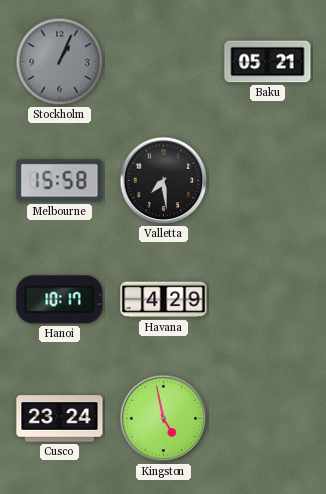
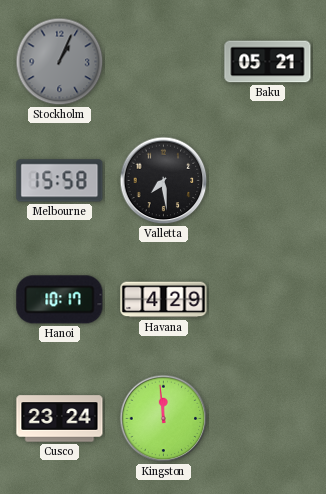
Kingston: 4:58 -> 11:59 (164, 419)
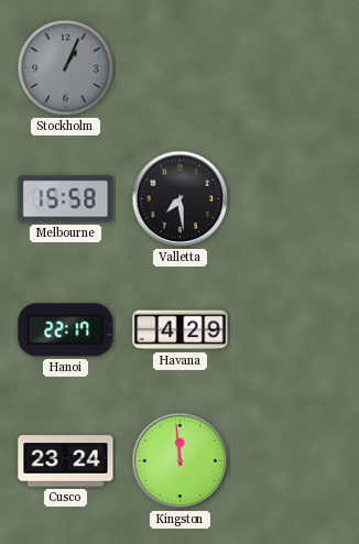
Baku: 05:21 -> none (268, 62)
Hanoi: 10:17 -> 22:17 (66, 330)
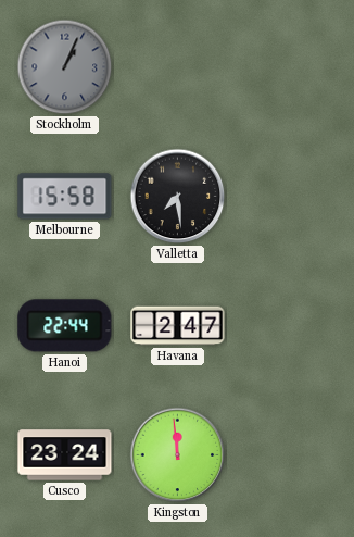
Hanoi: 22:17 -> 22:44 (65, 326)
Havana: 4:29 -> 2:47 (178, 326)
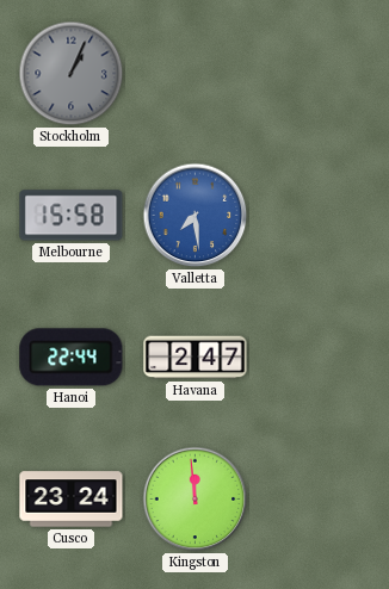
Valletta dial: black -> blue (196, 216)
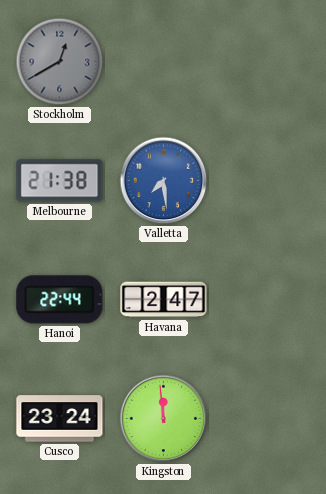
Stockholm: 1:04 -> 12:40 (60, 62)
Melbourne: 15:58 -> 21:38 (60, 181)
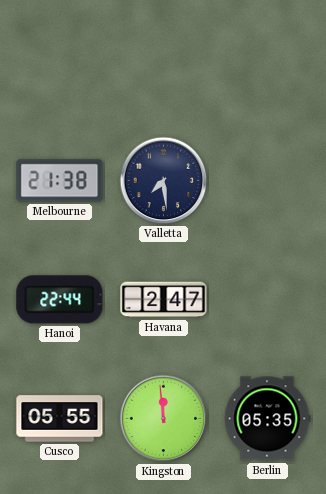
Stockholm: 12:40 -> none (60, 62)
Valletta dial: blue -> navy (164, 181)
Cusco: 23:24 -> 05:55 (60, 419)
Berlin: none -> 05:35 (267, 419)
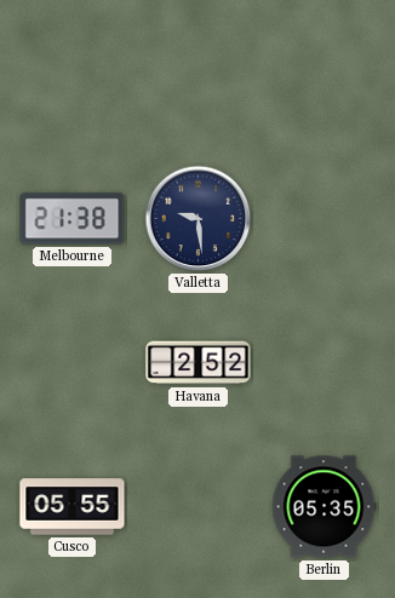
Valletta: 7:29 -> 9:29 (199, 219)
Hanoi: 22:44 -> none (60, 300)
Havana: 2:47 -> 2:52 (199, 363)
Kingston: 11:59 -> none (164, 419)
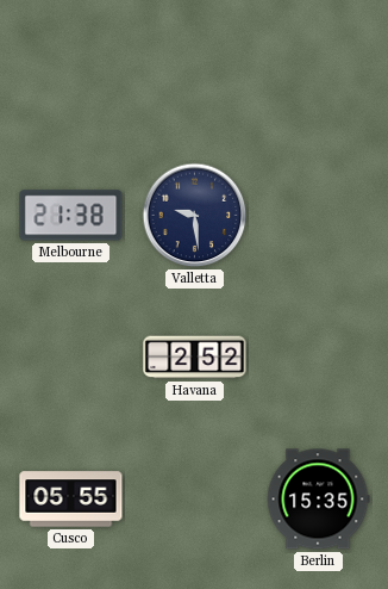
Berlin: 05:35 -> 15:35 (318, 500)
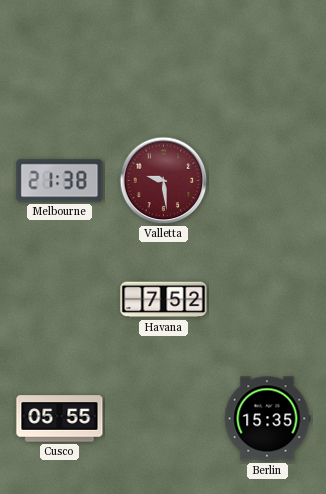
Valletta dial: navy -> burgundy (164, 181)
Havana: 2:52 -> 7:52 (164, 300)
